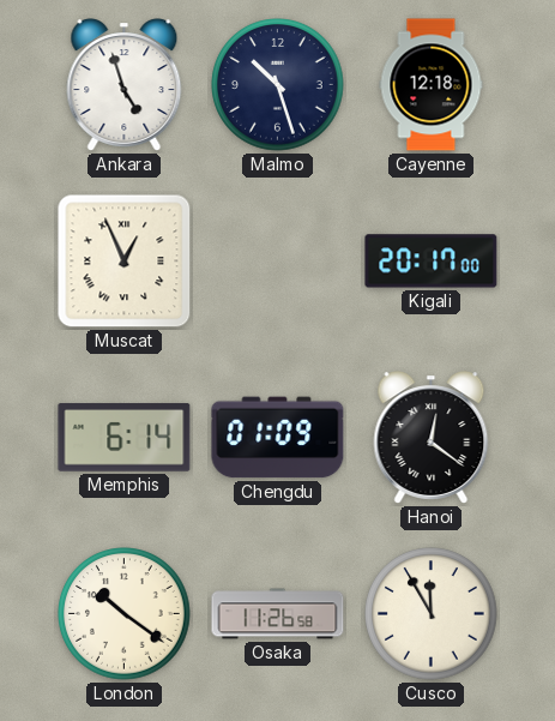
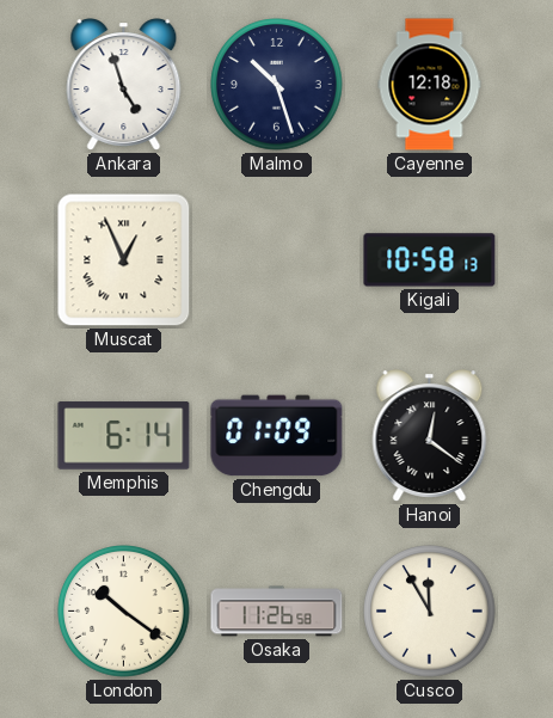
Kigali: 20:17 -> 10:58 (430, 260)
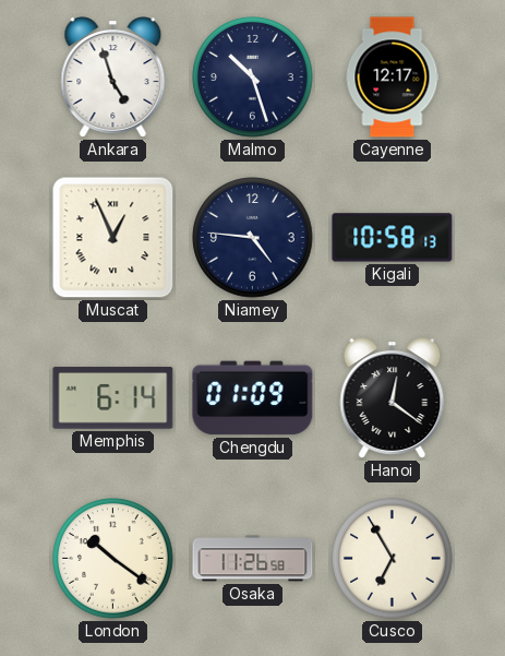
Cayenne: 12:18 -> 12:17 (393, 77)
Niamey: none -> 4:46 (253, 238)
Cusco: 11:55 -> 6:55 (393, 559)
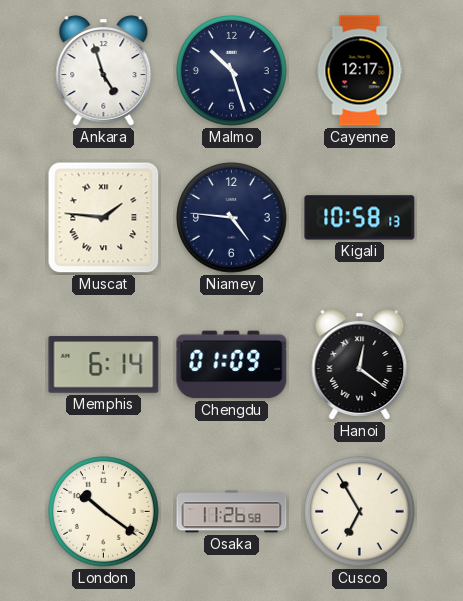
Muscat: 12:56 -> 1:46 (104, 218)
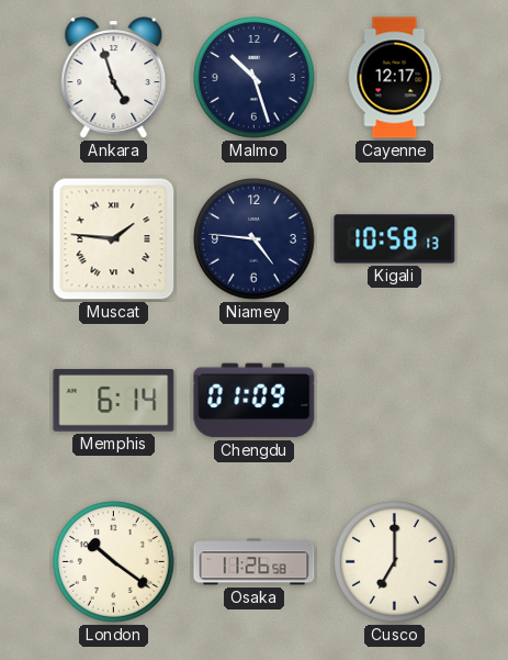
Hanoi: 12:21 -> none (360, 365)
Cusco: 6:55 -> 7:00 (395, 562)
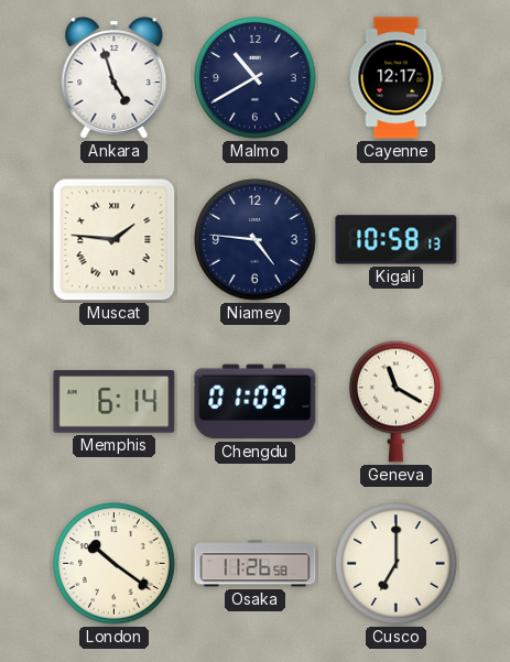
Malmo: 10:27 -> 10:40 (256, 78)
Geneva: none -> 11:20 (397, 401)
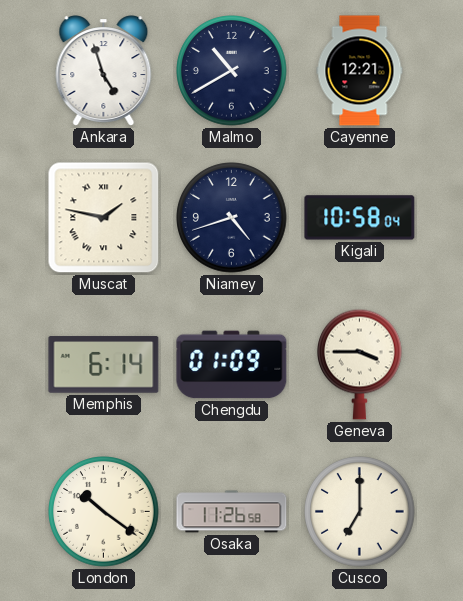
Cayenne: 12:17 -> 12:21 (360, 71)
Muscat: 1:46 -> 1:47 (104, 218)
Niamey: 4:46 -> 4:42 (232, 218)
Kigali: 10:58:13 -> 10:58:04 (360, 218)
Geneva: 11:20 -> 3:45 (360, 364)
